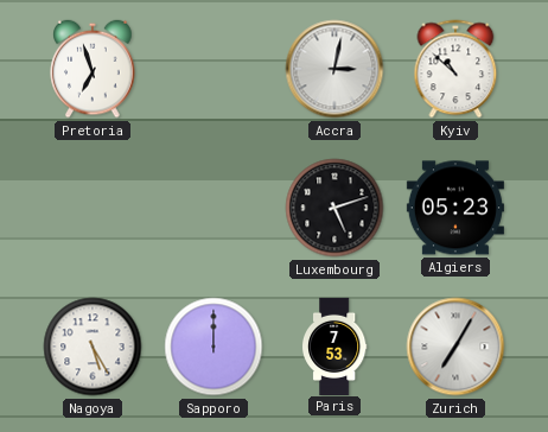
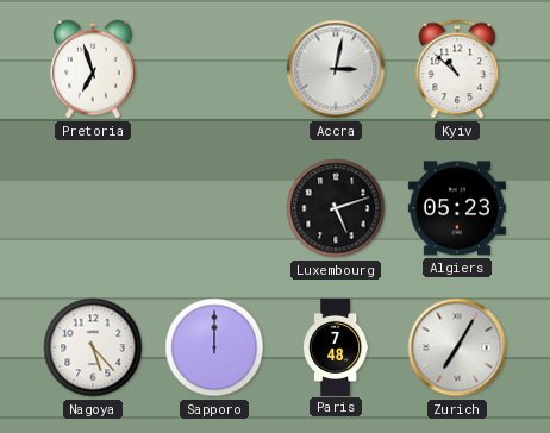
Nagoya: 5:25 -> 5:23 (93, 347)
Paris: 7:53 -> 7:48 (336, 346)
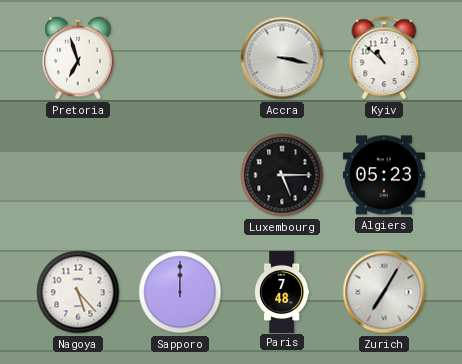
Accra: 3:02 -> 3:17 (282, 58)
Luxembourg: 5:12 -> 5:15 (282, 175)
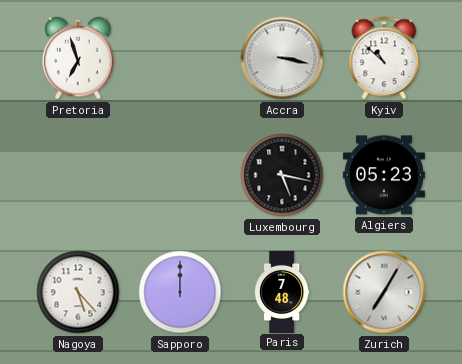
Luxembourg: 5:15 -> 5:17 (282, 175)
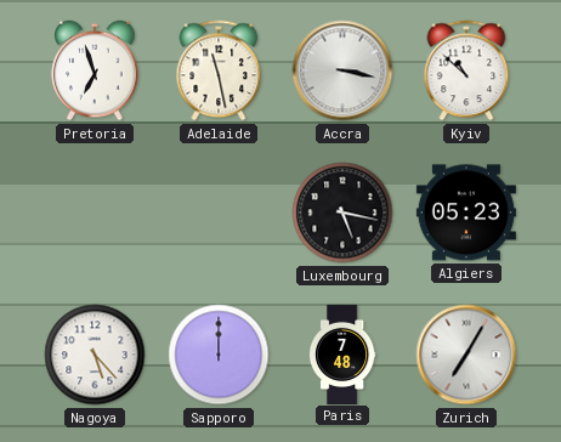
Adelaide: none -> 11:28 (219, 70)
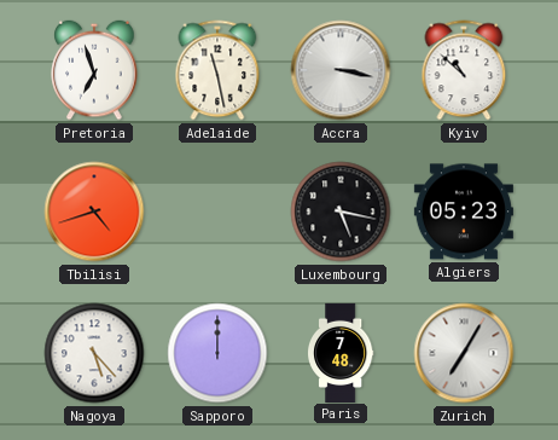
Tbilisi: none -> 4:42 (94, 212)
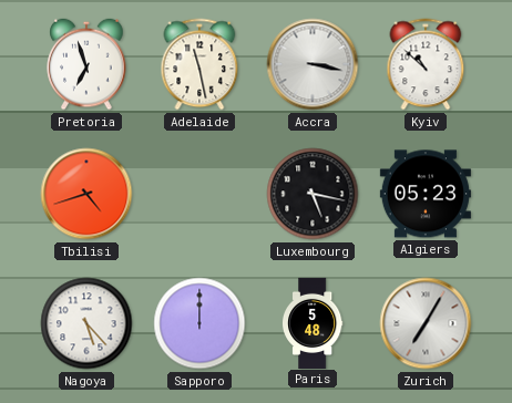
Paris: 7:48 -> 5:48 (313, 322)
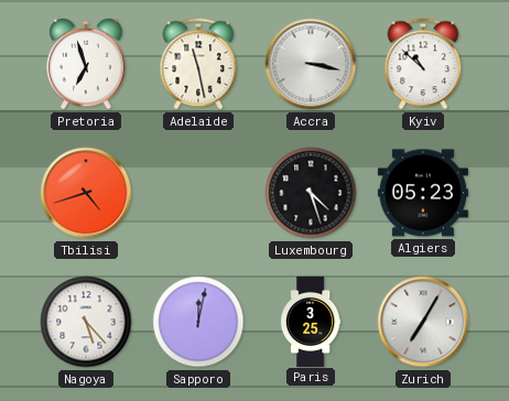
Luxembourg: 5:17 -> 4:27 (311, 193)
Sapporo: 12:00 -> 12:02 (198, 322)
Paris: 5:48 -> 3:25 (311, 321)
